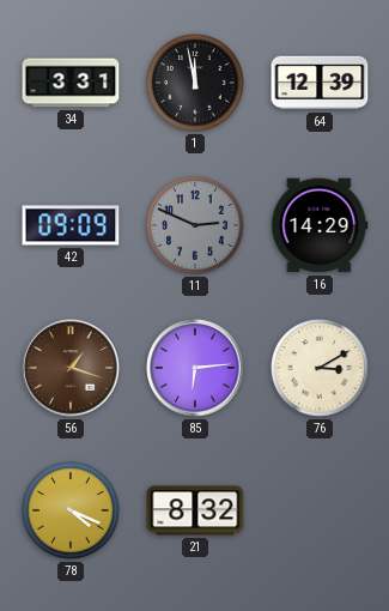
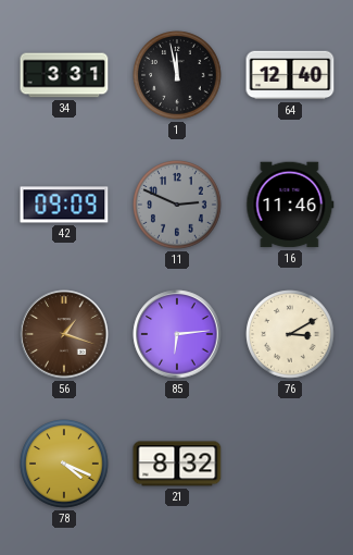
64: 12:39 -> 12:40 (290, 75)
16: 14:29 -> 11:46 (290, 205)
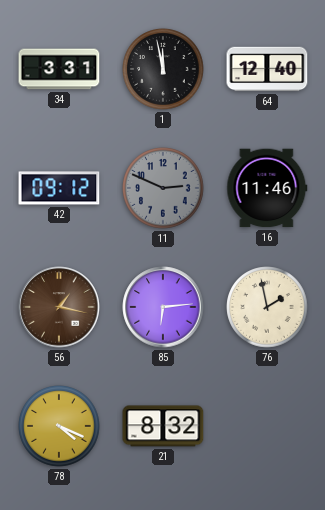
42: 09:09 -> 09:12 (59, 188)
56: 1:18 -> 1:17 (59, 307)
76: 3:10 -> 1:58 (267, 307)
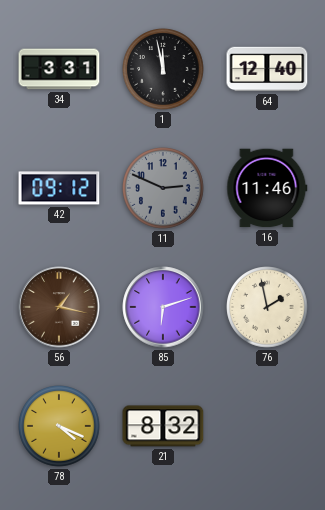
85: 6:14 -> 6:12 (163, 307)
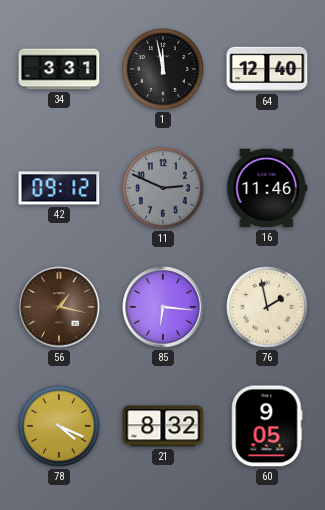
85: 6:12 -> 6:16 (163, 307)
60: none -> 9:05 (267, 426)
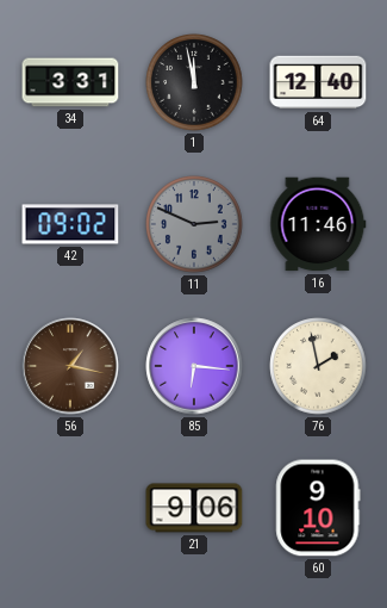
42: 09:12 -> 09:02 (70, 224)
78: 4:19 -> none (59, 426)
21: 8:32 -> 9:06 (194, 508)
60: 9:05 -> 9:10 (318, 508)
